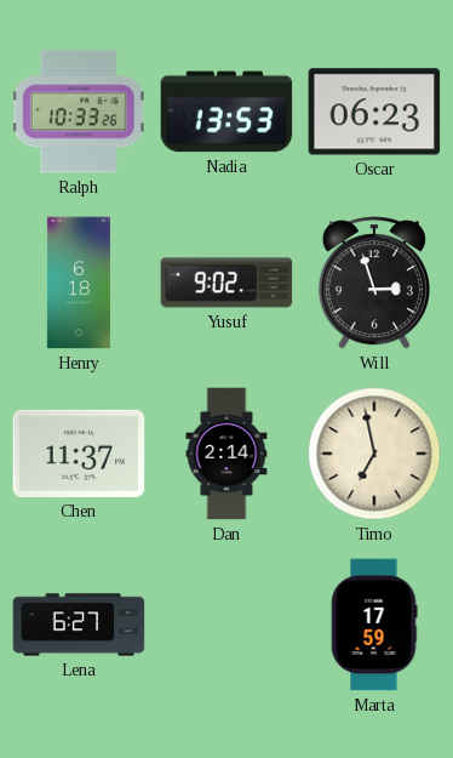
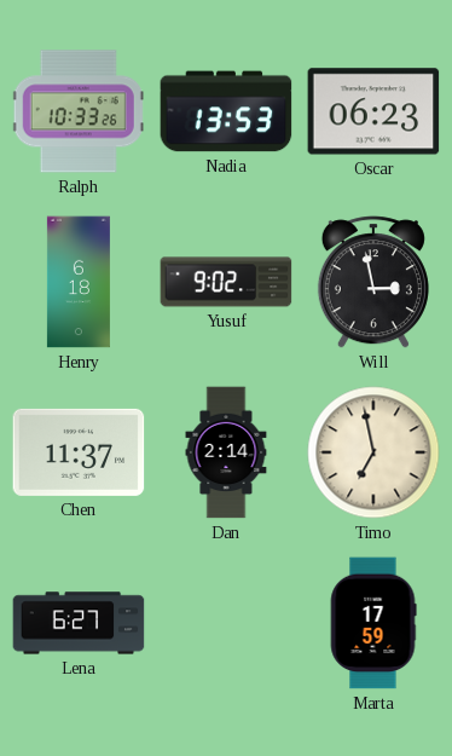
Will: 2:57 -> 2:58 (373, 282)
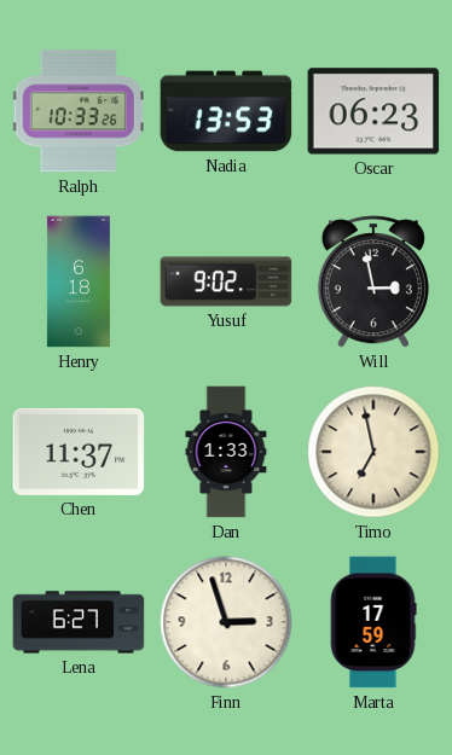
Dan: 2:14 -> 1:33 (226, 452)
Finn: none -> 2:57 (226, 622)
